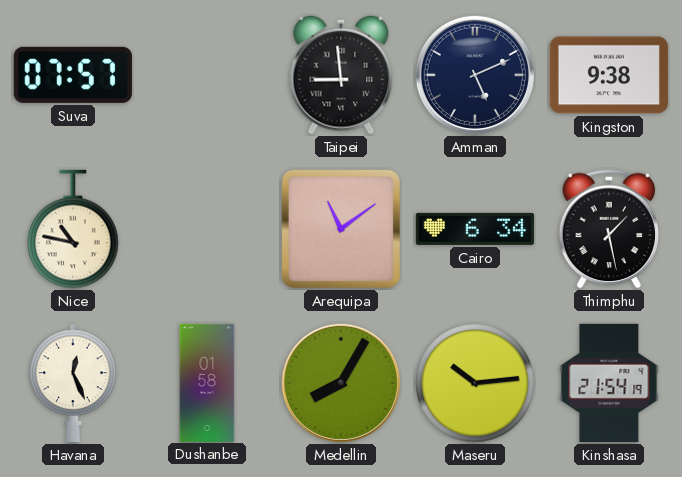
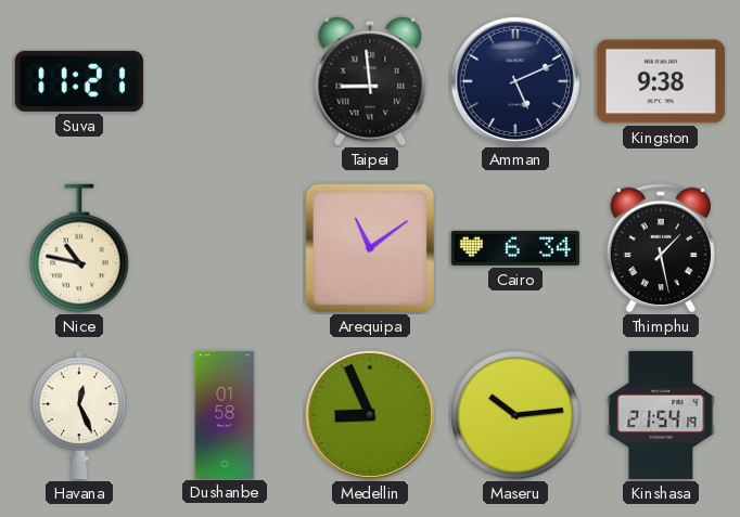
Suva: 07:57 -> 11:21 (79, 81)
Medellin: 8:05 -> 8:56 (370, 415)
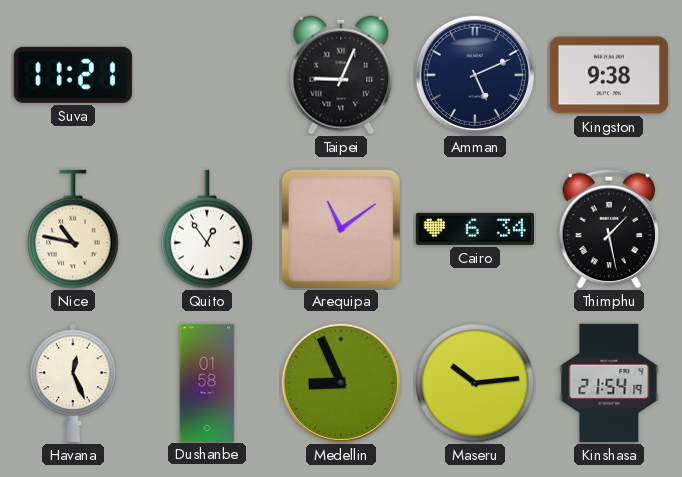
Taipei: 8:59 -> 9:04 (341, 75)
Quito: none -> 12:54 (207, 229)
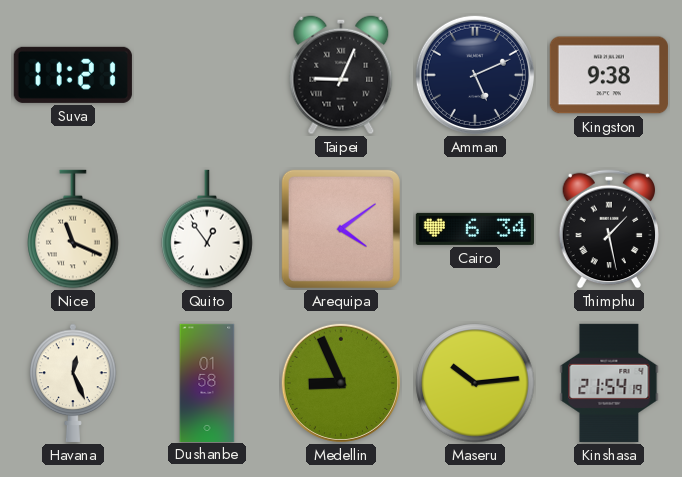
Nice: 10:47 -> 11:19 (73, 229)
Arequipa: 11:09 -> 4:09 (341, 229)
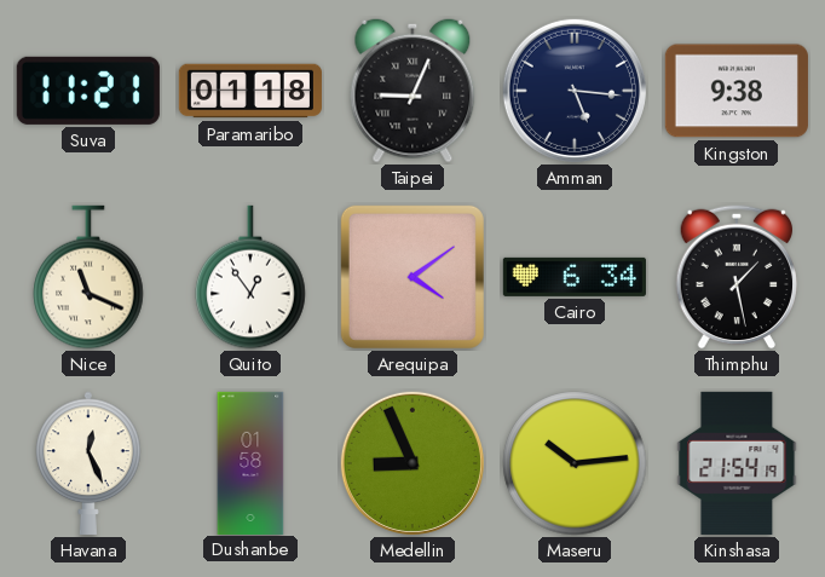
Paramaribo: none -> 01:18 (250, 91)
Amman: 5:11 -> 5:16 (575, 91)
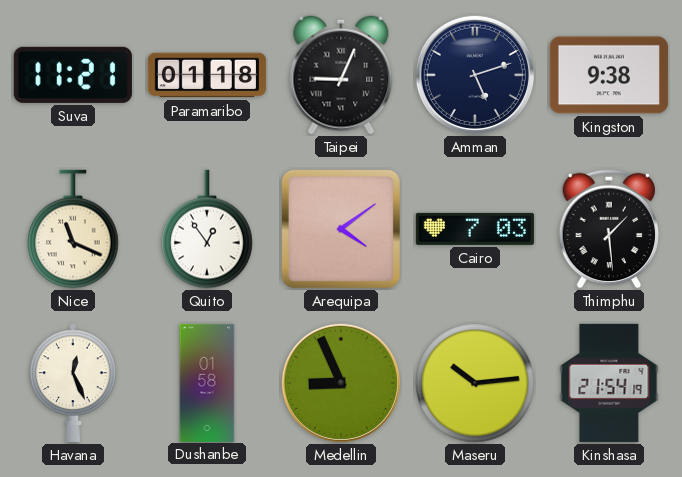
Amman: 5:16 -> 5:12 (475, 75)
Cairo: 6:34 -> 7:03 (475, 229)
Thimphu: 1:28 -> 1:29 (609, 229)
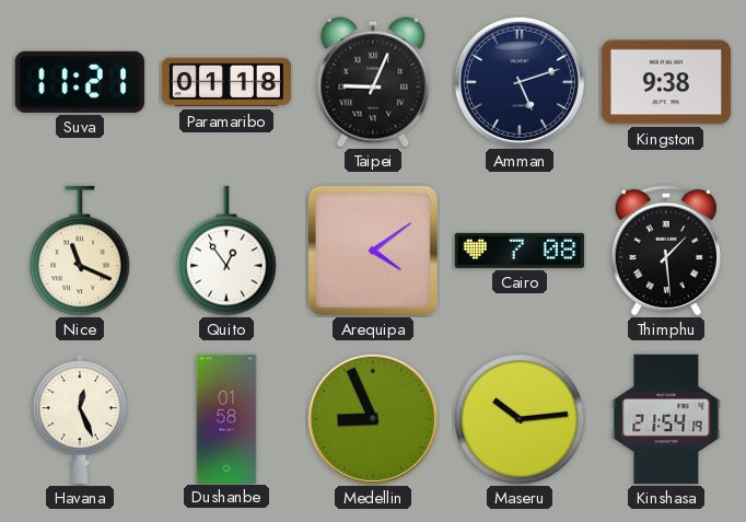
Cairo: 7:03 -> 7:08 (520, 251)
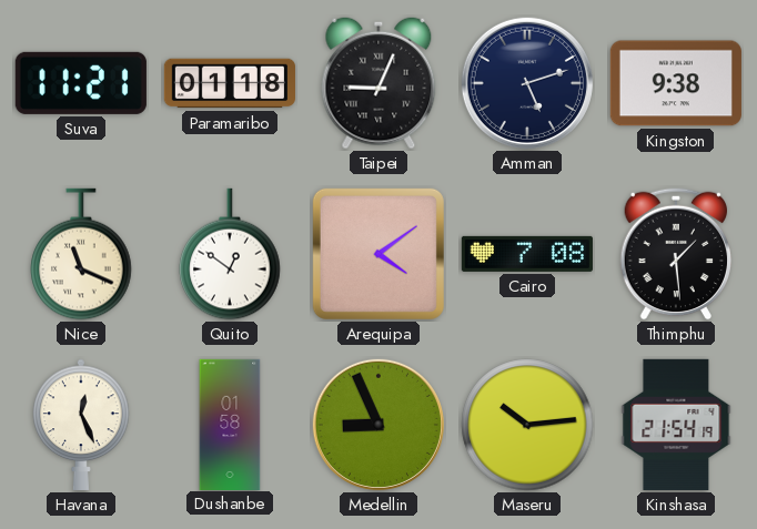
Quito: 12:54 -> 12:51 (230, 254)
